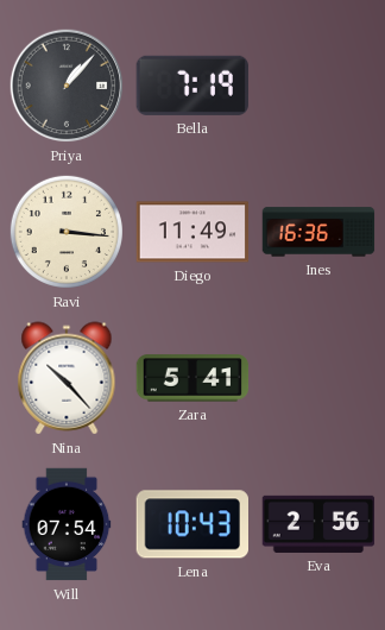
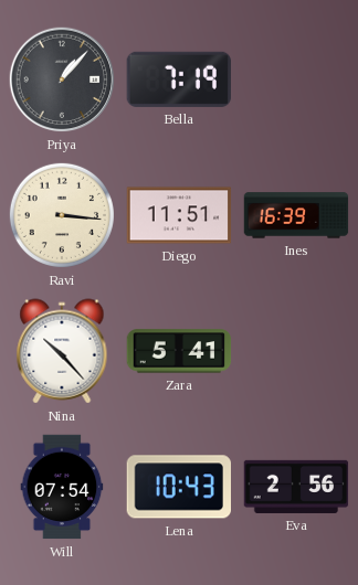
Diego: 11:49 -> 11:51 (179, 215)
Ines: 16:36 -> 16:39 (296, 215)
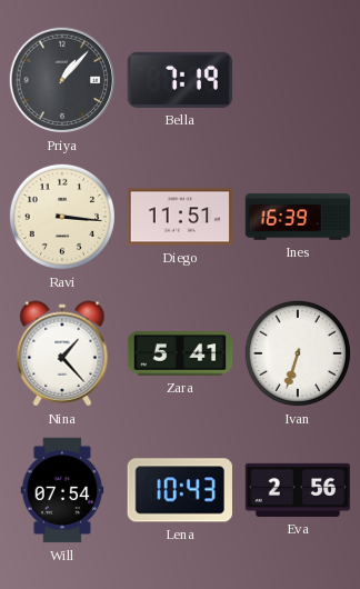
Nina: 10:23 -> 1:23 (62, 353)
Ivan: none -> 6:33 (298, 353)
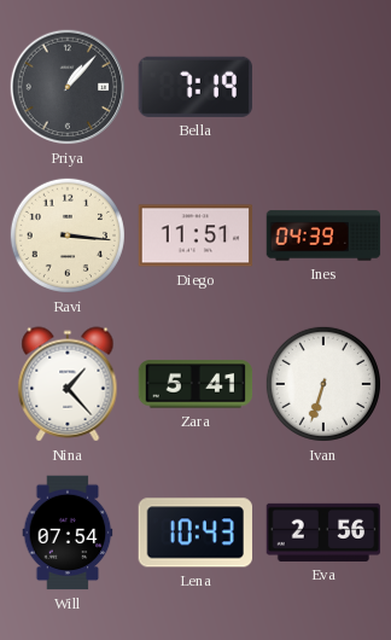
Ines: 16:39 -> 04:39 (323, 235)
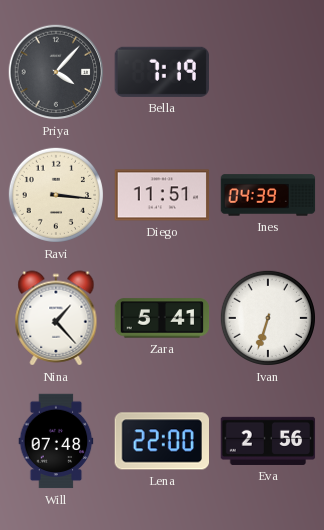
Priya: 1:07 -> 4:07 (56, 72)
Will: 07:54 -> 07:48 (56, 441)
Lena: 10:43 -> 22:00 (161, 441)
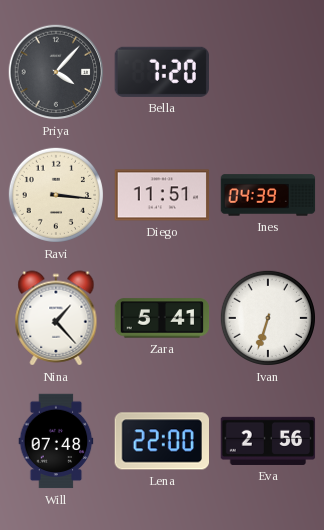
Bella: 7:19 -> 7:20 (161, 72)
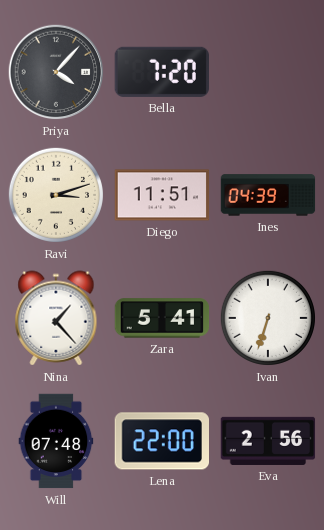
Ravi: 3:16 -> 3:12 (56, 195)
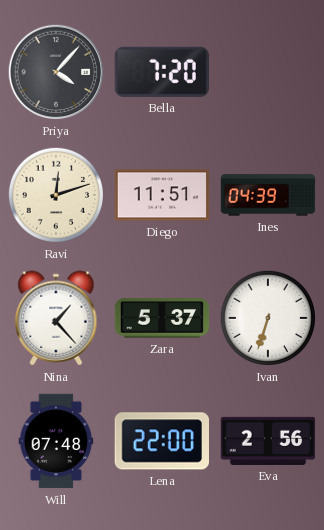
Ravi: 3:12 -> 12:12 (56, 195)
Zara: 5:41 -> 5:37 (162, 318)
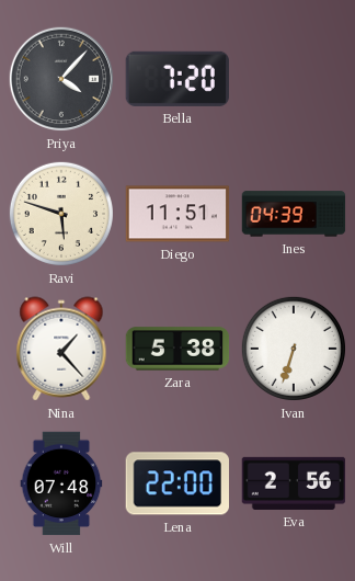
Ravi: 12:12 -> 5:48 (61, 214)
Zara: 5:37 -> 5:38 (177, 349)
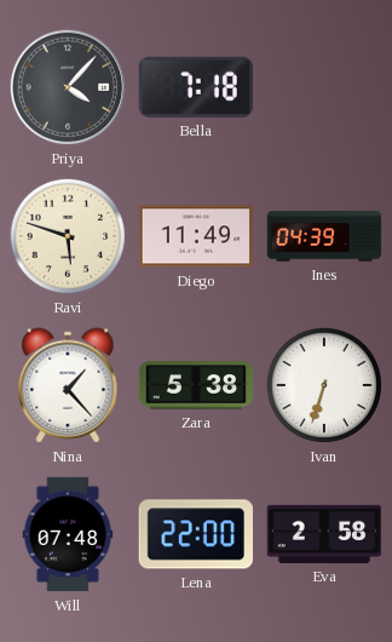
Bella: 7:20 -> 7:18 (195, 87)
Diego: 11:51 -> 11:49 (196, 236)
Eva: 2:56 -> 2:58 (324, 534)
